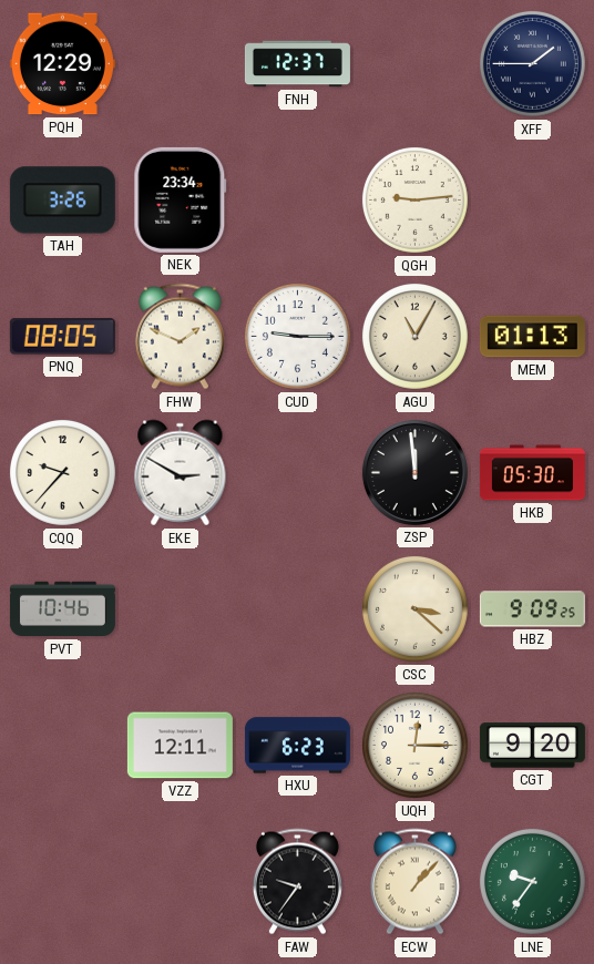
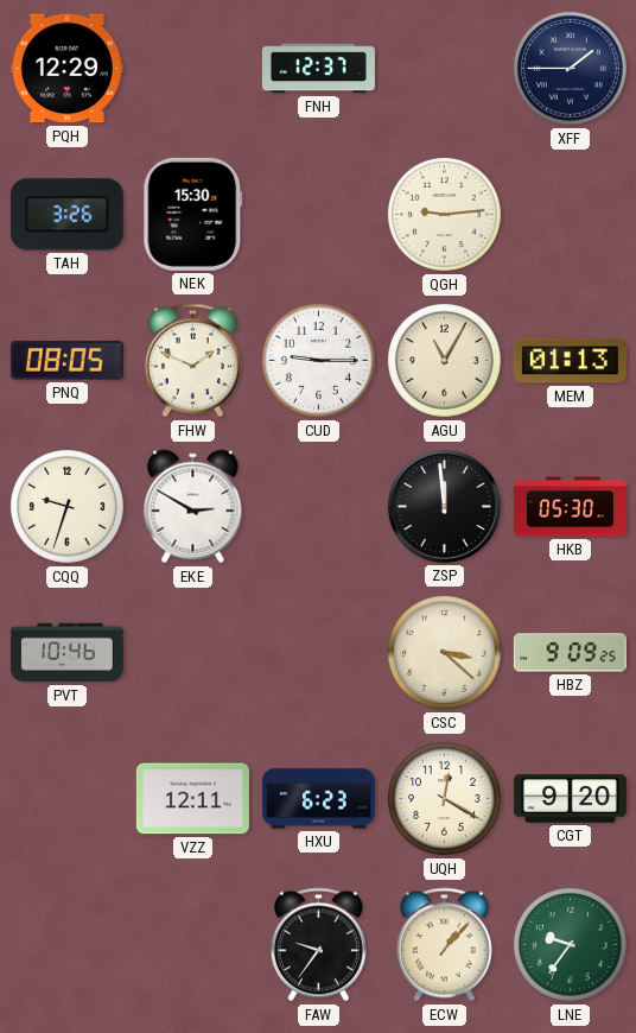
NEK: 23:34 -> 15:30 (193, 214)
CQQ: 9:37 -> 9:33 (66, 506)
UQH: 12:15 -> 12:20 (444, 798)
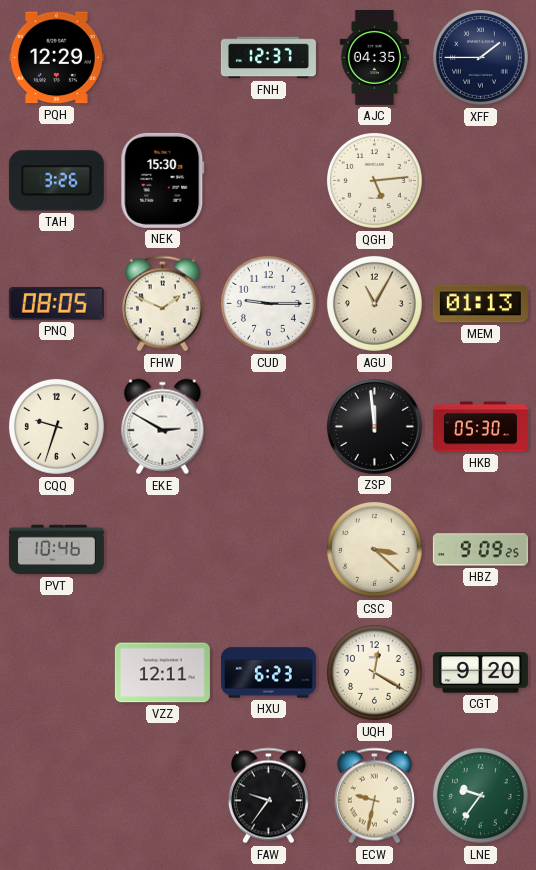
AJC: none -> 04:35 (374, 57)
QGH: 9:14 -> 5:14 (374, 180)
ECW: 1:07 -> 9:32 (374, 796)
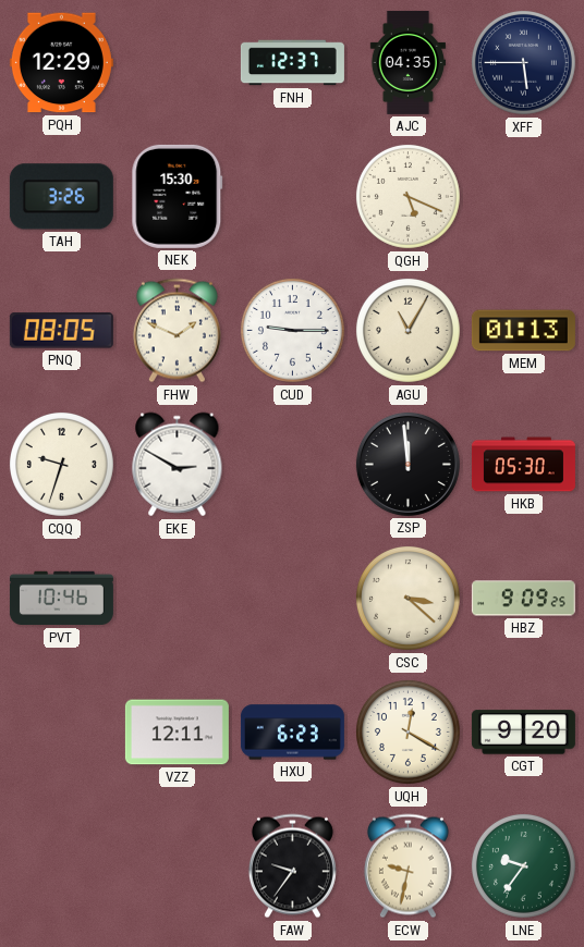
XFF: 1:45 -> 5:45 (523, 62)
QGH: 5:14 -> 5:19 (407, 196)
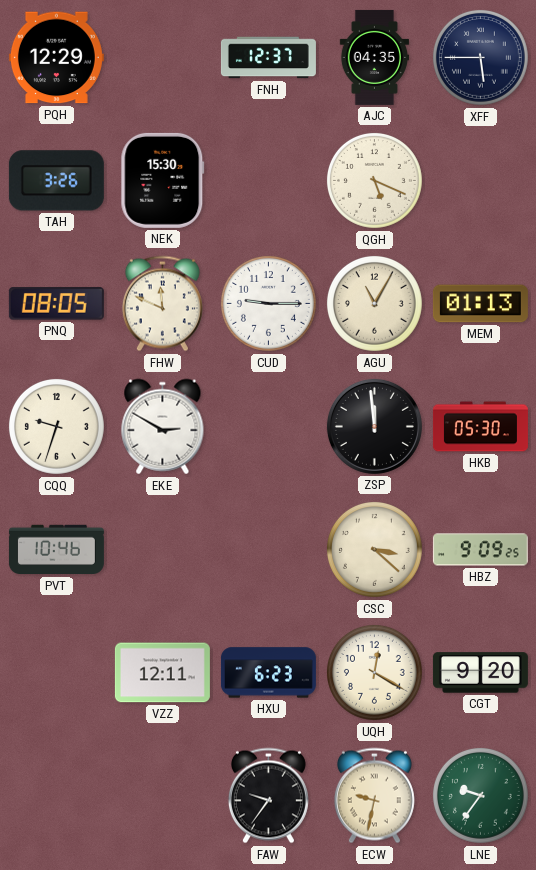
FHW: 1:49 -> 11:49 (162, 304)
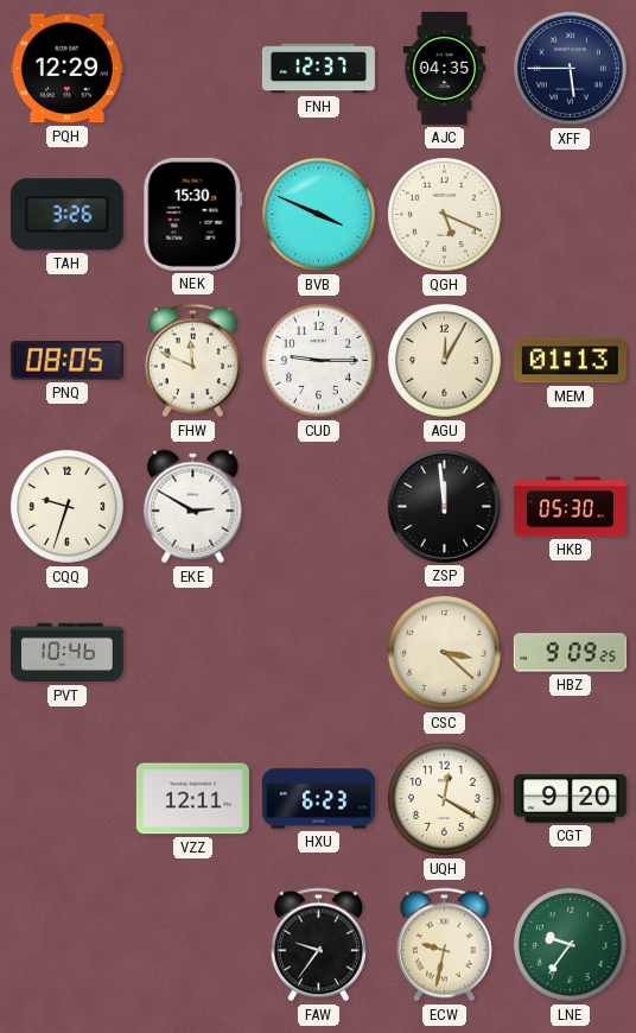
BVB: none -> 3:49 (318, 214)
AGU: 11:05 -> 12:05 (444, 360)
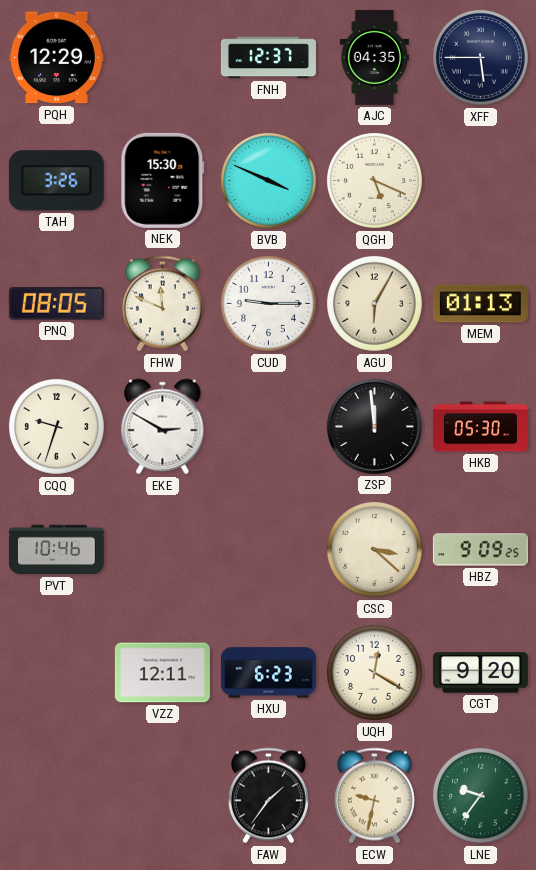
AGU: 12:05 -> 6:05 (374, 303)
FAW: 9:36 -> 1:36 (268, 796)
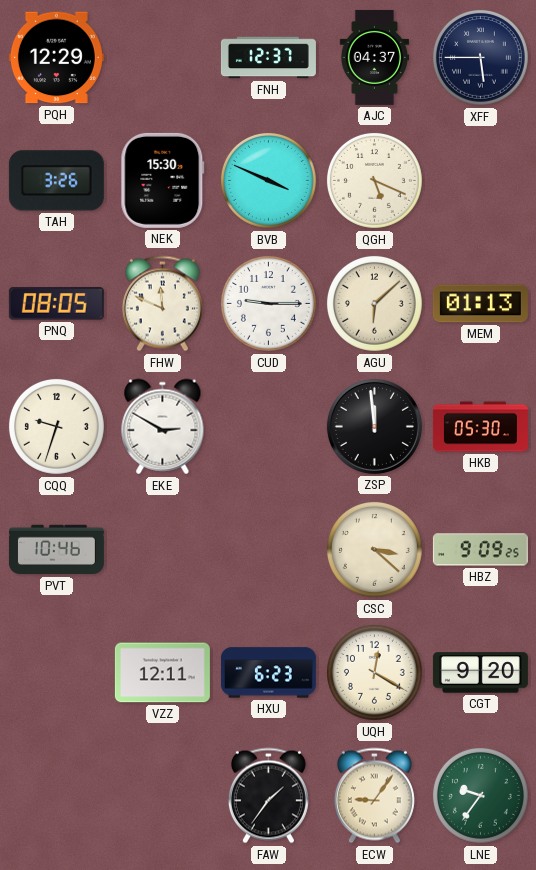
AJC: 04:35 -> 04:37 (374, 57)
AGU: 6:05 -> 6:08 (374, 303)
ECW: 9:32 -> 9:06 (374, 796)
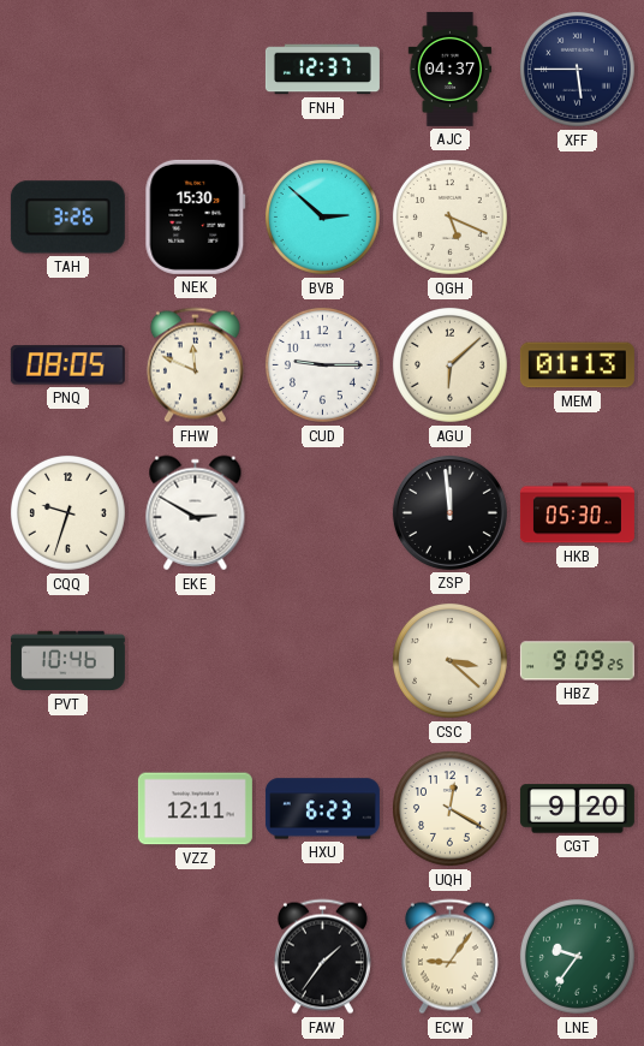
PQH: 12:29 -> none (56, 58)
BVB: 3:49 -> 2:52 (322, 216)
